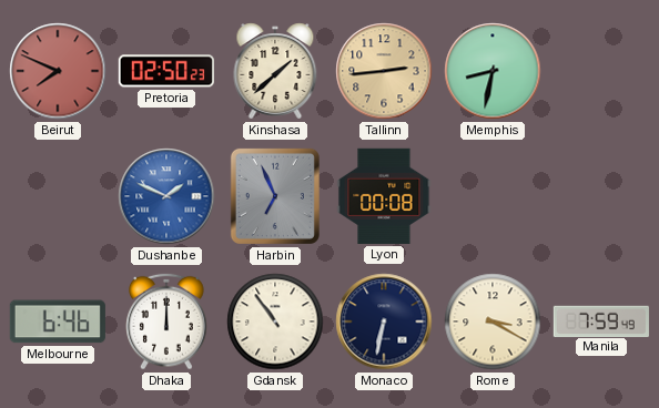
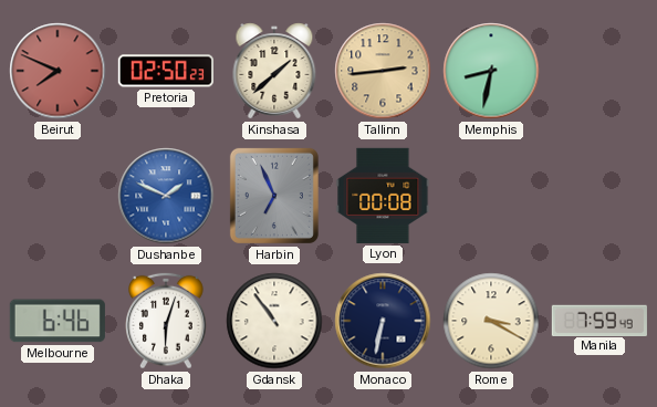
Dhaka: 12:00 -> 6:03 (167, 321)
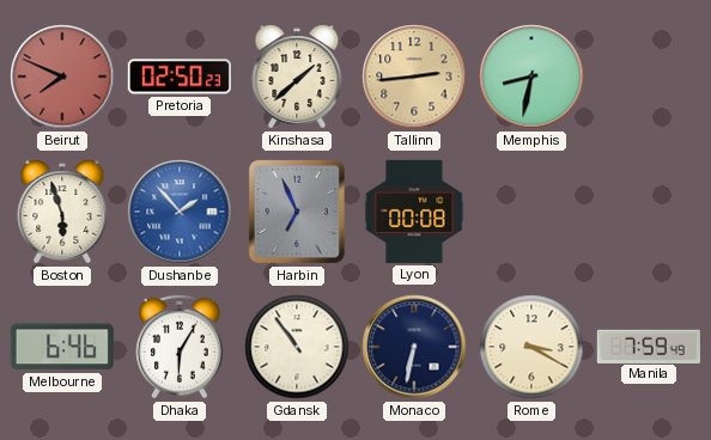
Boston: none -> 5:57 (62, 212)
Dushanbe: 1:49 -> 1:53 (180, 212)
Dhaka: 6:03 -> 6:05 (181, 347)
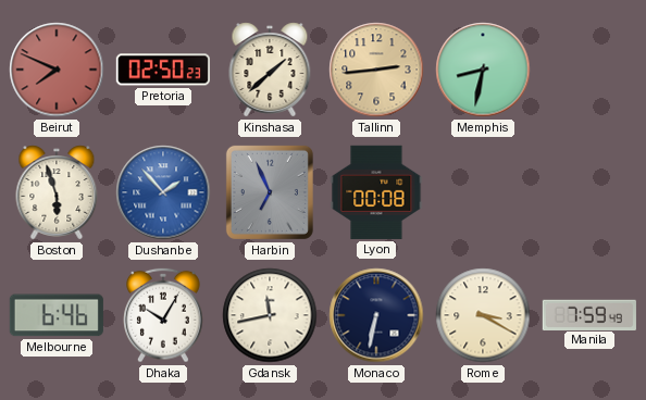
Dhaka: 6:05 -> 10:05 (164, 315)
Gdansk: 10:54 -> 11:43 (270, 315)
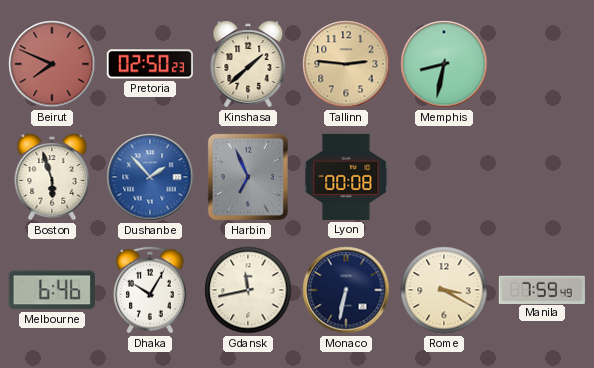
Tallinn: 2:44 -> 2:46 (346, 64)
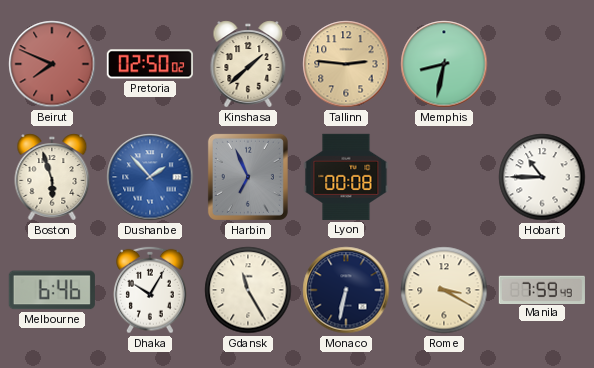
Pretoria: 02:50:23 -> 02:50:02 (150, 64)
Hobart: none -> 10:45 (542, 177)
Gdansk: 11:43 -> 11:25 (248, 290)
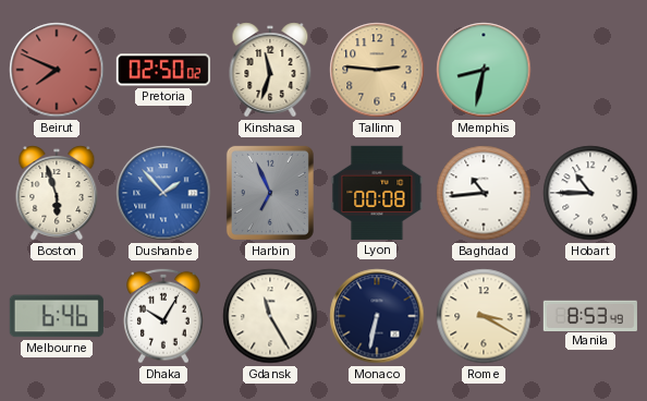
Kinshasa: 1:38 -> 11:33 (270, 70)
Baghdad: none -> 10:44 (484, 193)
Manila: 7:59 -> 8:53 (590, 315)
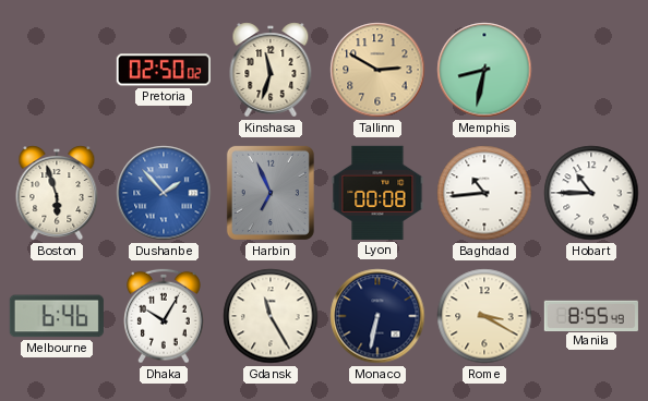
Beirut: 7:49 -> none (57, 70)
Tallinn: 2:46 -> 2:50 (377, 70)
Manila: 8:53 -> 8:55 (591, 315)
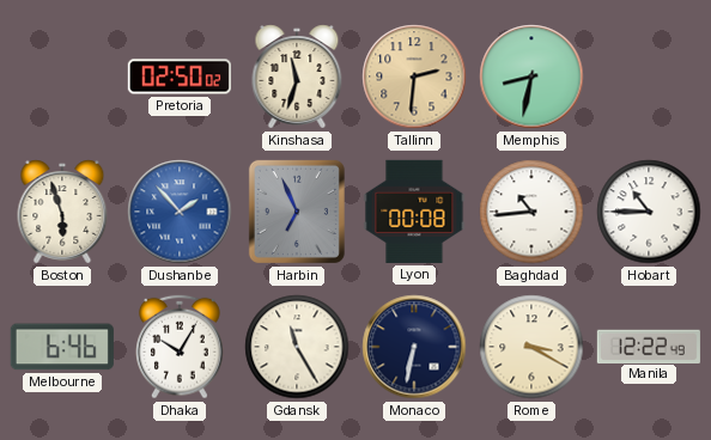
Tallinn: 2:50 -> 2:31 (414, 77)
Manila: 8:55 -> 12:22 (649, 346)
